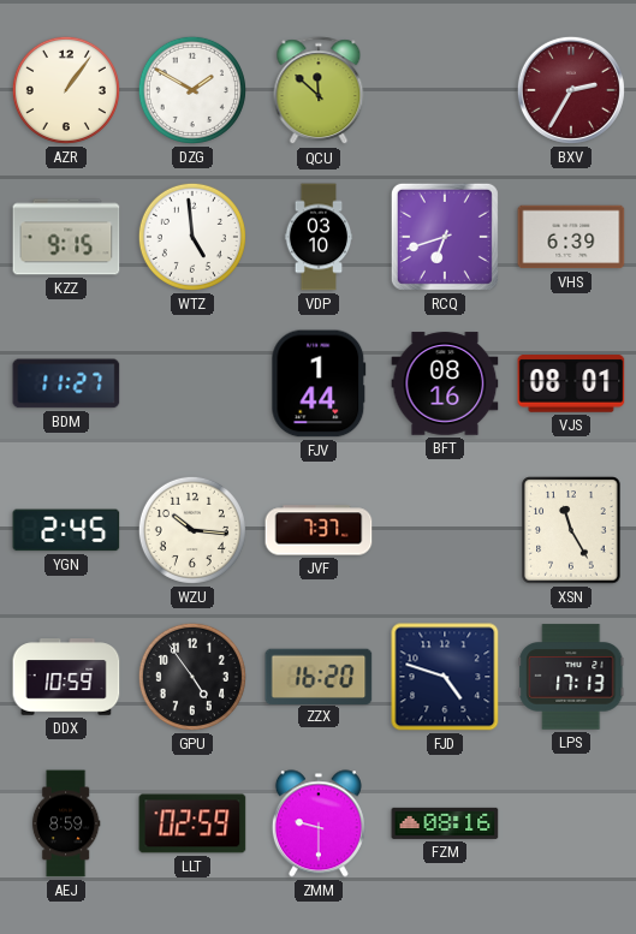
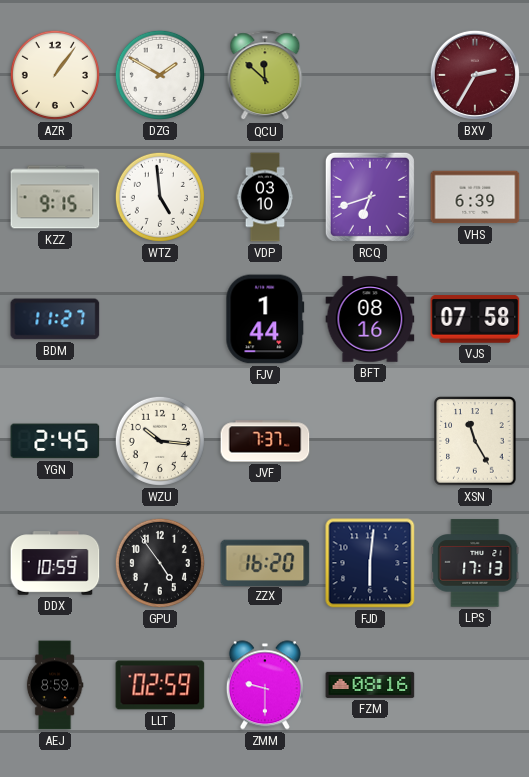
VJS: 08:01 -> 07:58 (475, 319)
FJD: 4:48 -> 6:01 (370, 563)
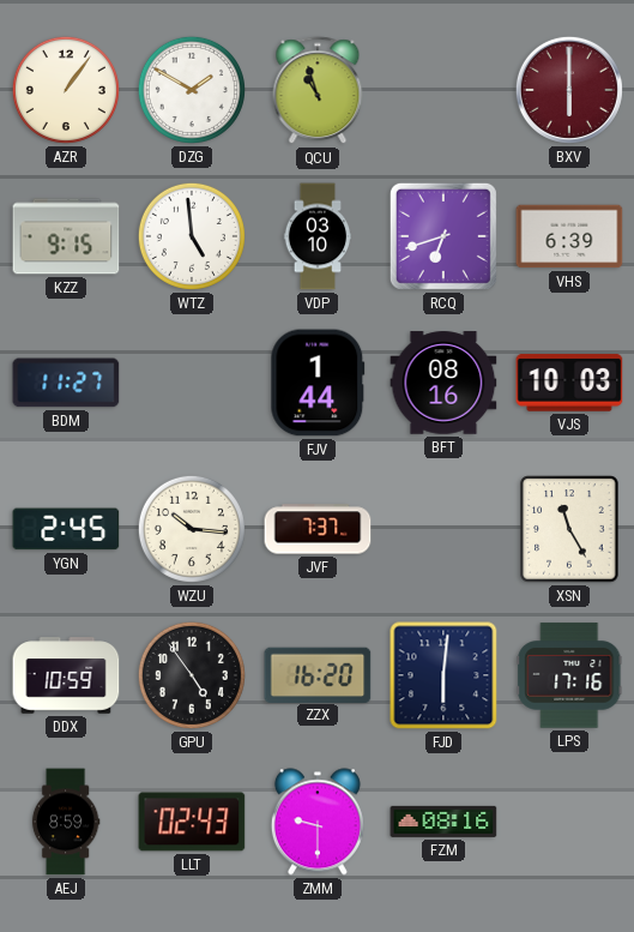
QCU: 11:52 -> 10:57 (318, 91)
BXV: 2:35 -> 6:00 (569, 90)
VJS: 07:58 -> 10:03 (569, 383)
LPS: 17:13 -> 17:16 (569, 675)
LLT: 02:59 -> 02:43 (192, 822)
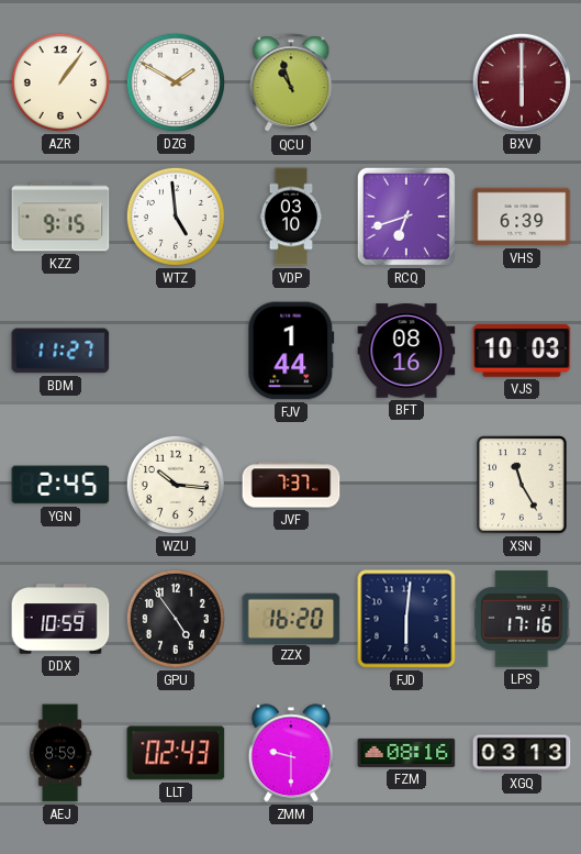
XGQ: none -> 03:13 (522, 753)
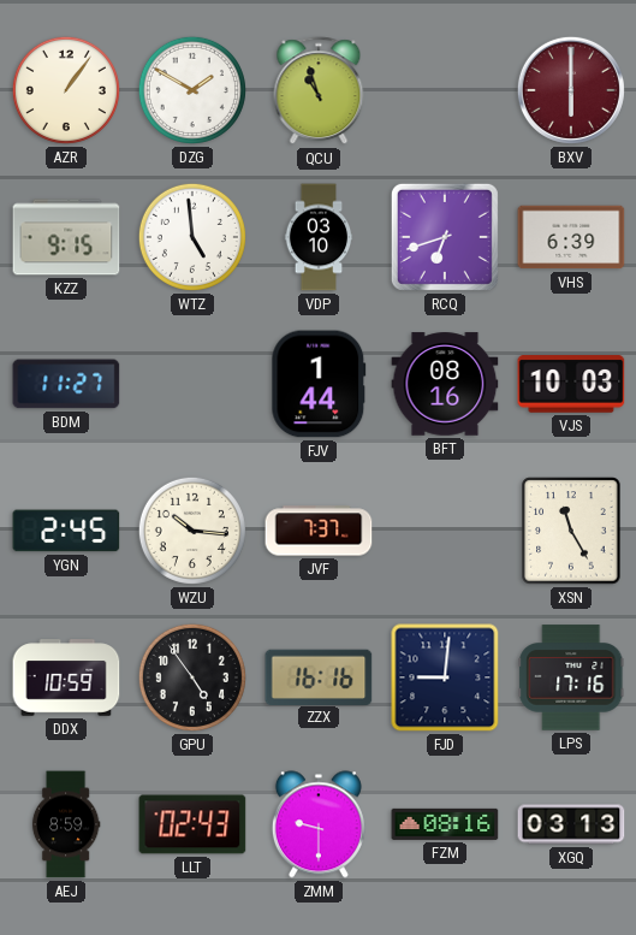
ZZX: 16:20 -> 16:16 (319, 676)
FJD: 6:01 -> 9:01 (445, 677)
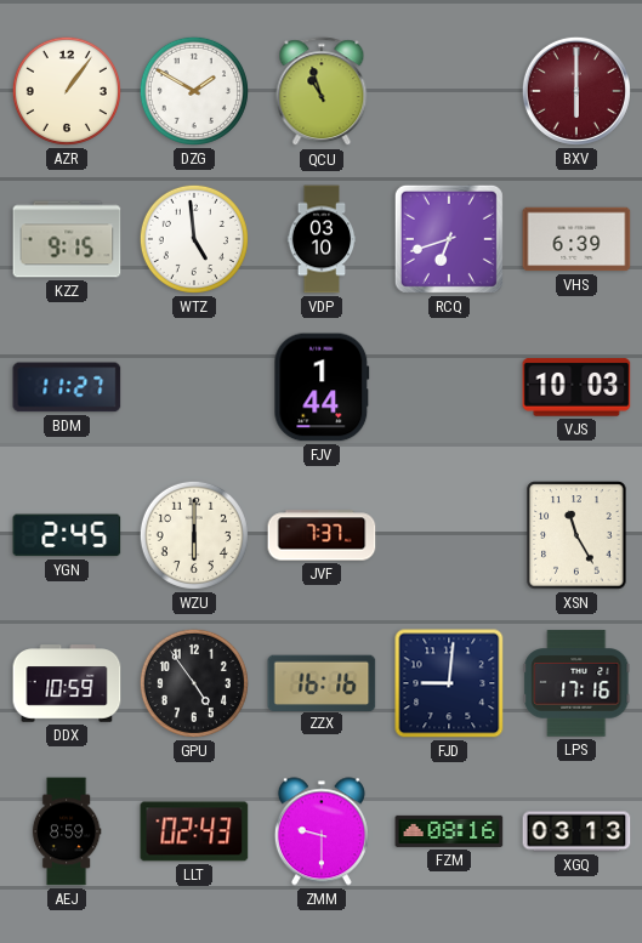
BFT: 08:16 -> none (445, 384)
WZU: 10:16 -> 6:00 (194, 535)
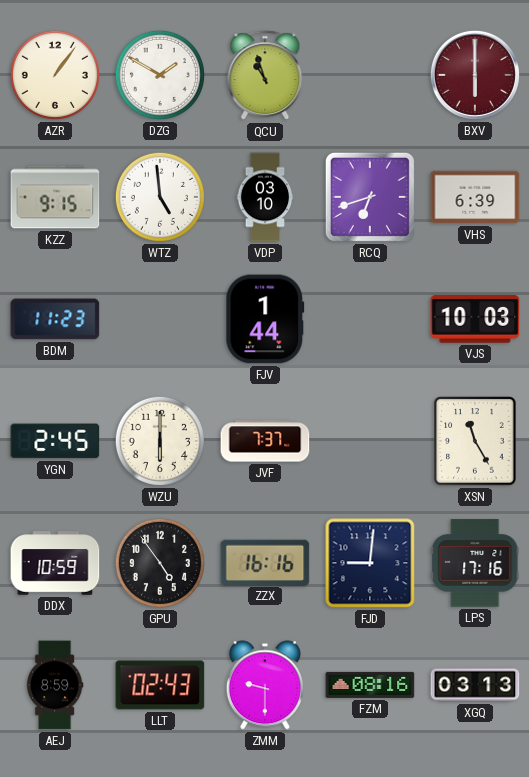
BDM: 11:27 -> 11:23 (55, 319)
